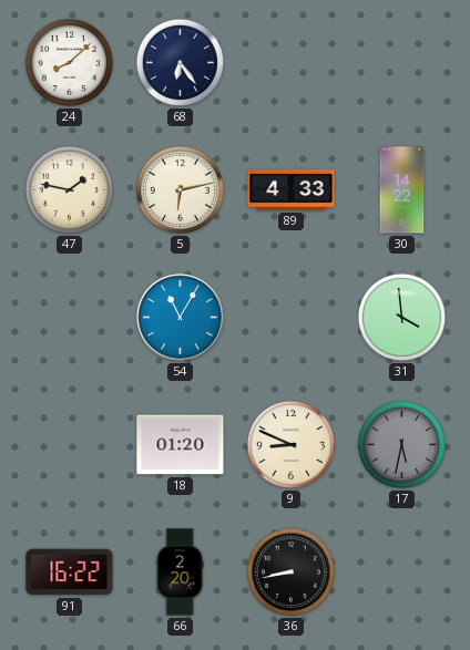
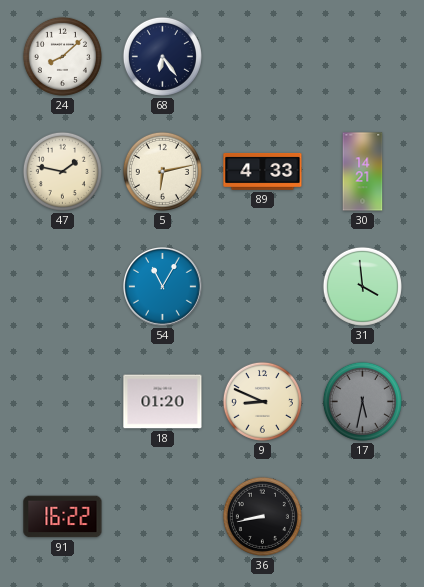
30: 14:22 -> 14:21 (363, 172)
66: 2:20 -> none (180, 572)
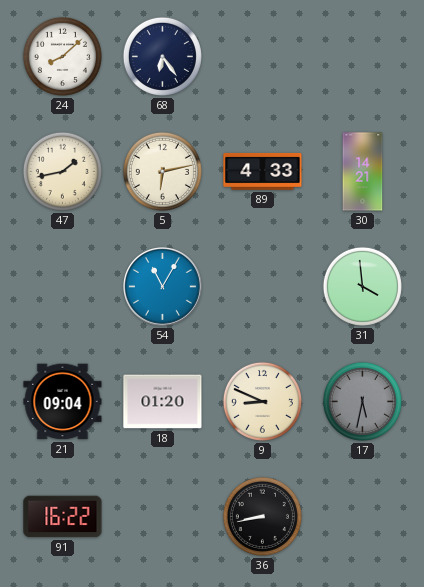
47: 1:47 -> 1:43 (62, 171)
21: none -> 09:04 (63, 402)
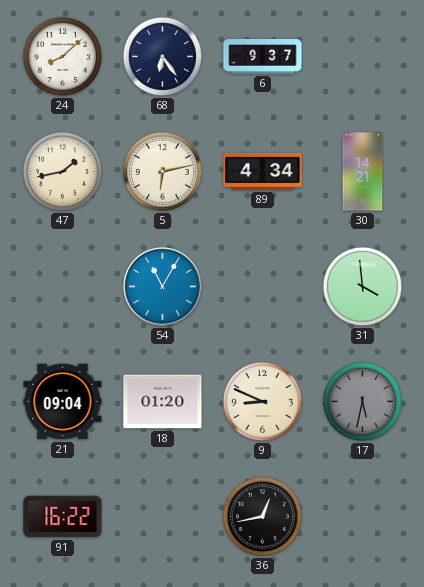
6: none -> 9:37 (263, 57)
89: 4:33 -> 4:34 (263, 171)
36: 8:43 -> 12:43 (262, 516)
